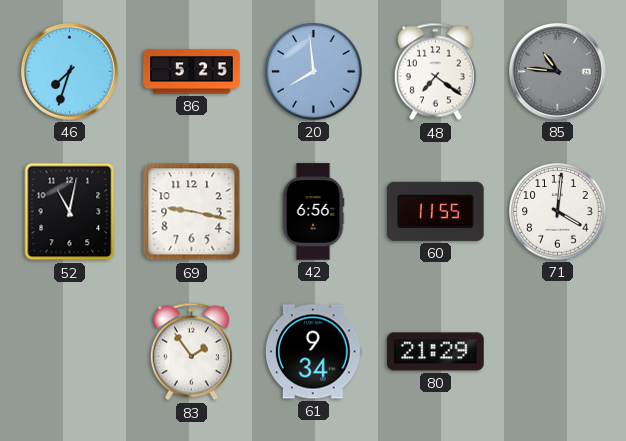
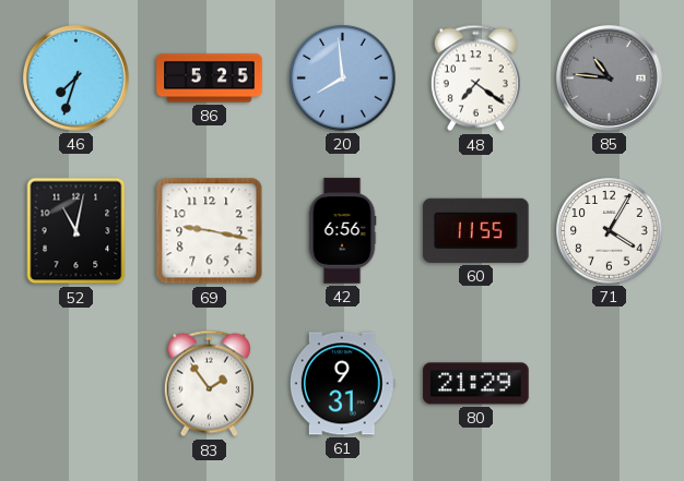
71: 4:01 -> 4:05 (610, 231)
61: 9:34 -> 9:31 (342, 384)
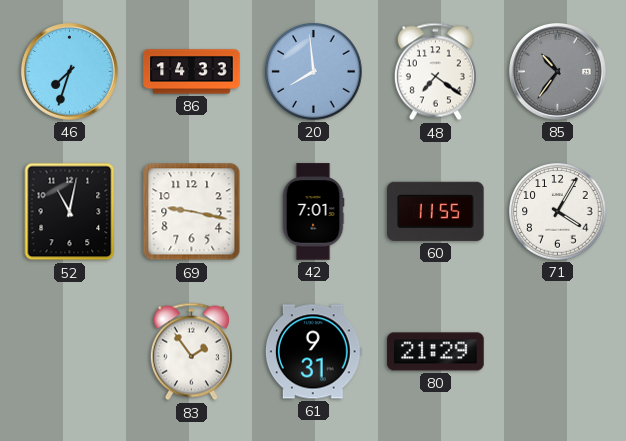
86: 5:25 -> 14:33 (192, 72)
85: 10:46 -> 10:36 (558, 72)
42: 6:56 -> 7:01 (313, 212)
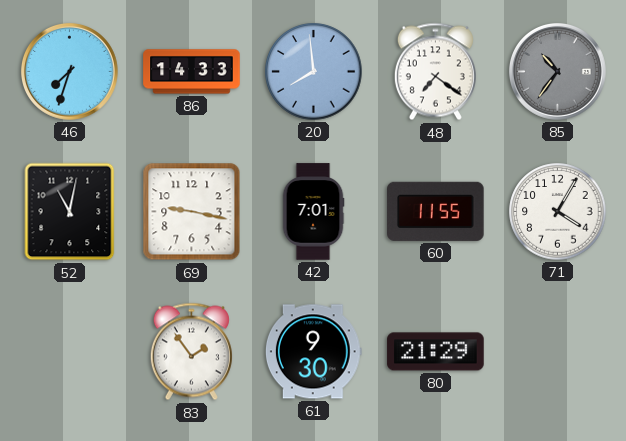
61: 9:31 -> 9:30 (313, 352)
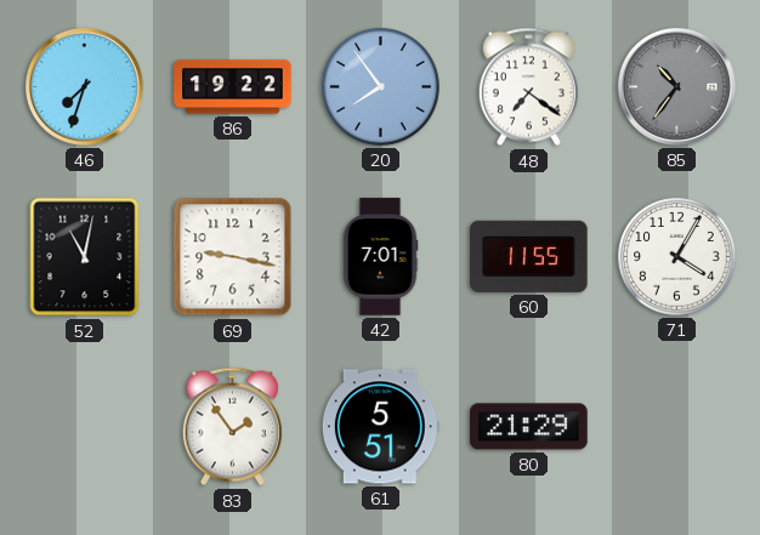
86: 14:33 -> 19:22 (233, 87)
20: 7:59 -> 7:54 (381, 87)
61: 9:30 -> 5:51 (380, 427)
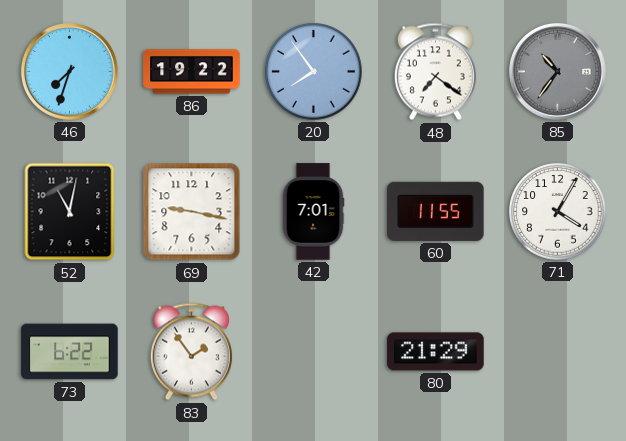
73: none -> 6:22 (70, 352)
61: 5:51 -> none (380, 427)
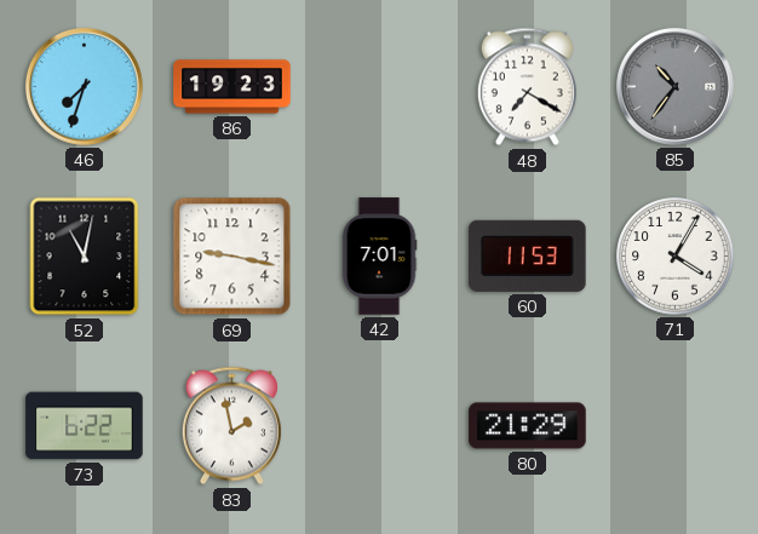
86: 19:22 -> 19:23 (232, 87)
20: 7:54 -> none (314, 72)
48: 7:21 -> 7:20 (527, 87)
60: 11:55 -> 11:53 (528, 255)
83: 1:54 -> 1:58 (231, 426)
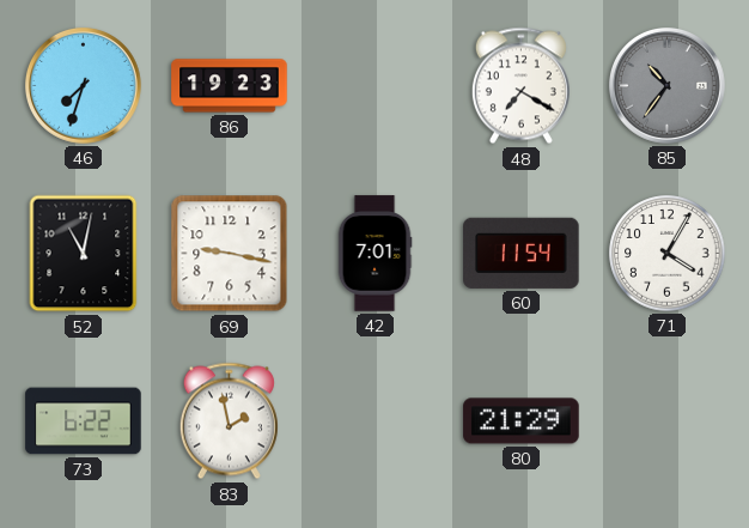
60: 11:53 -> 11:54 (522, 253)
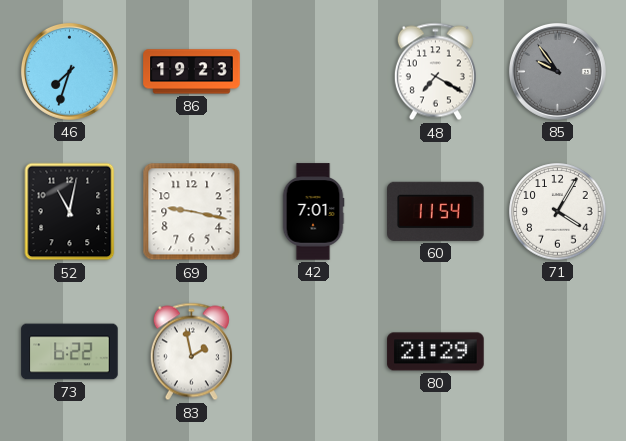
85: 10:36 -> 9:54 (558, 72)
